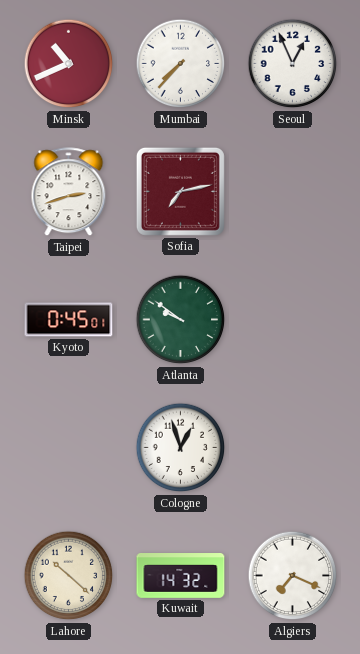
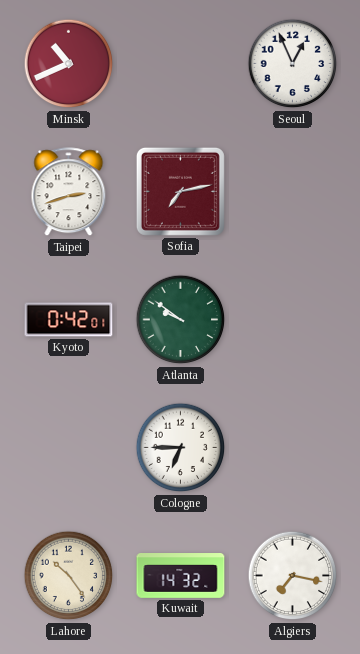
Mumbai: 7:37 -> none (181, 64)
Kyoto: 0:45 -> 0:42 (69, 320)
Cologne: 12:57 -> 6:45 (181, 448)
Lahore: 10:22 -> 10:24 (69, 576)
Algiers: 7:19 -> 7:17 (293, 576)
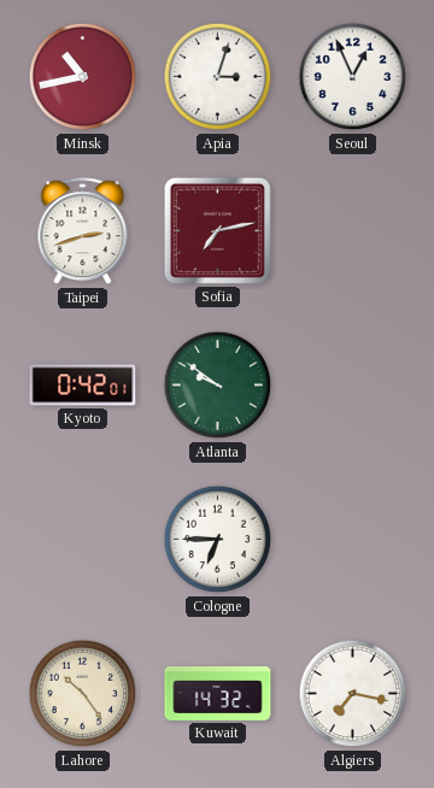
Minsk: 10:41 -> 10:43 (83, 77)
Apia: none -> 3:03 (218, 77)
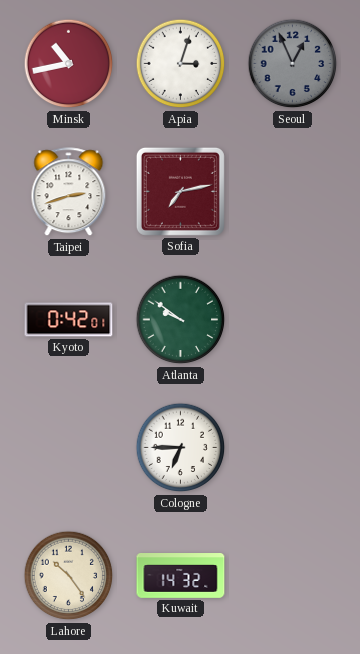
Seoul dial: white -> grey (293, 64)
Algiers: 7:17 -> none (353, 694)
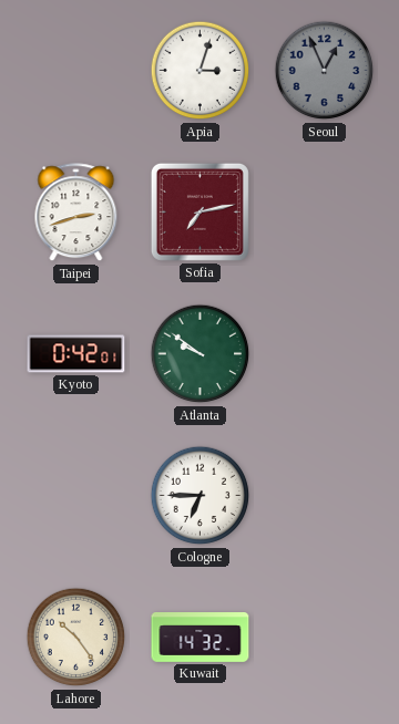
Minsk: 10:43 -> none (69, 64)
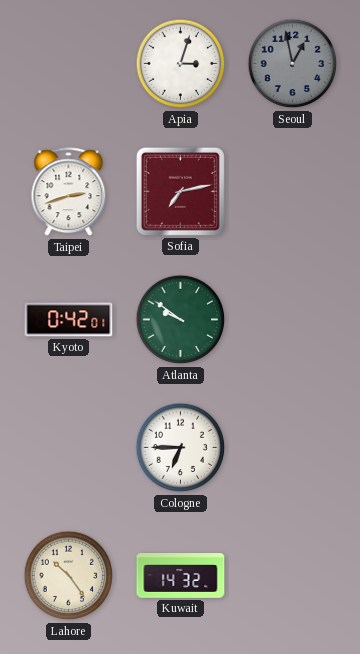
Seoul: 12:56 -> 12:58 (293, 64)
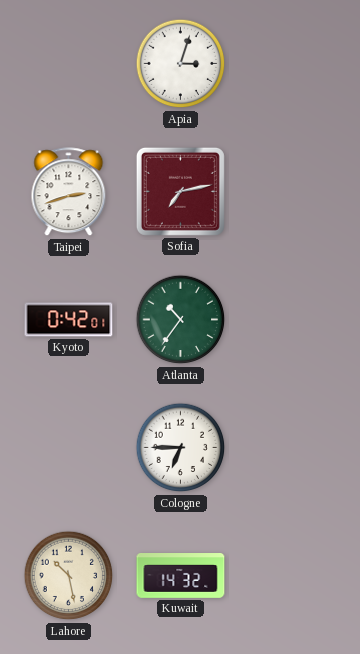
Seoul: 12:58 -> none (293, 64)
Atlanta: 9:51 -> 10:36 (181, 320)
Lahore: 10:24 -> 10:28 (69, 576)
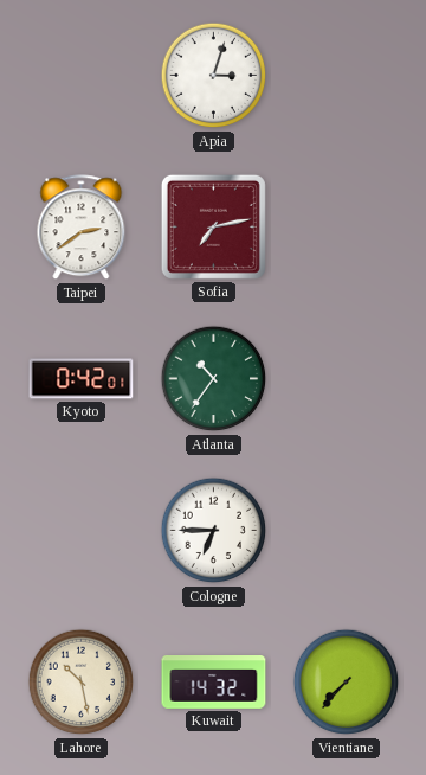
Taipei: 2:42 -> 2:39 (82, 228)
Vientiane: none -> 7:37 (347, 683)
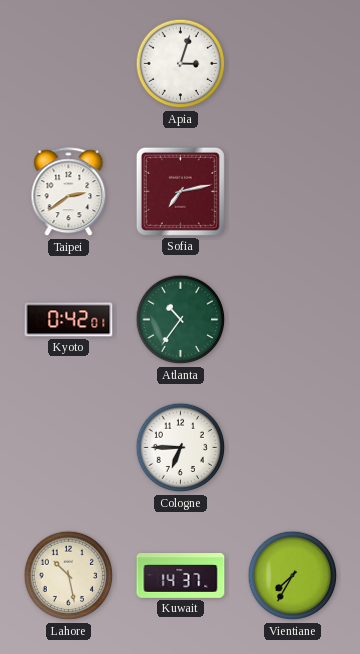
Kuwait: 14:32 -> 14:37 (181, 576)
Vientiane: 7:37 -> 7:35 (293, 576)
